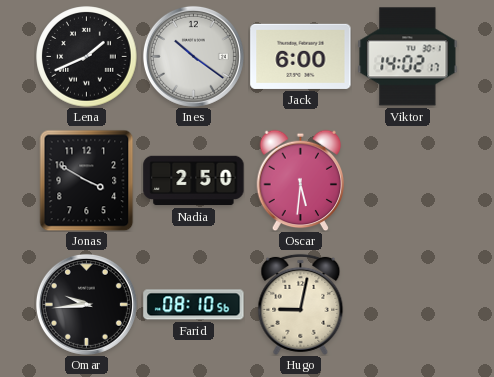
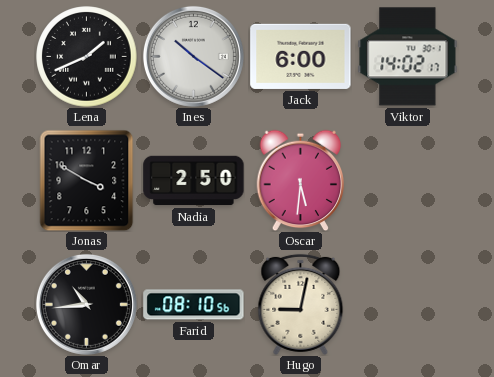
Omar: 9:44 -> 10:44 (86, 304)
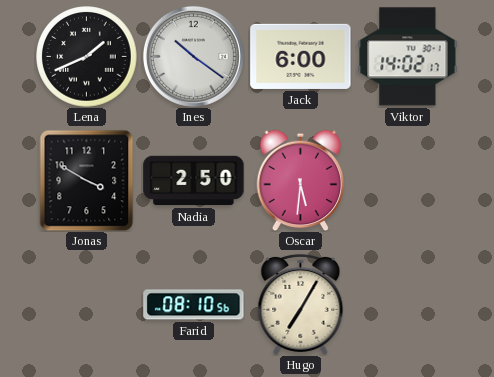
Omar: 10:44 -> none (86, 304)
Hugo: 9:02 -> 7:05 (301, 304)
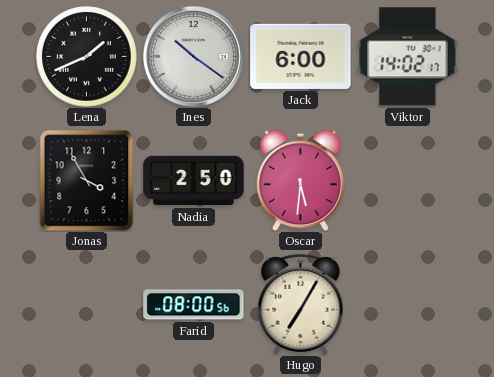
Jonas: 3:50 -> 3:55 (87, 180)
Farid: 08:10 -> 08:00 (194, 305)
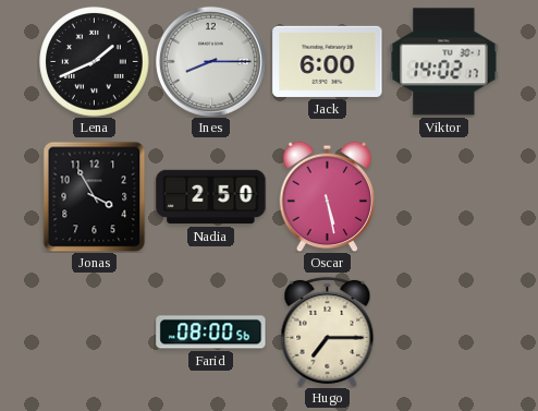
Ines: 10:21 -> 8:15 (210, 61)
Oscar: 5:31 -> 5:28 (328, 196)
Hugo: 7:05 -> 7:15 (328, 331)
